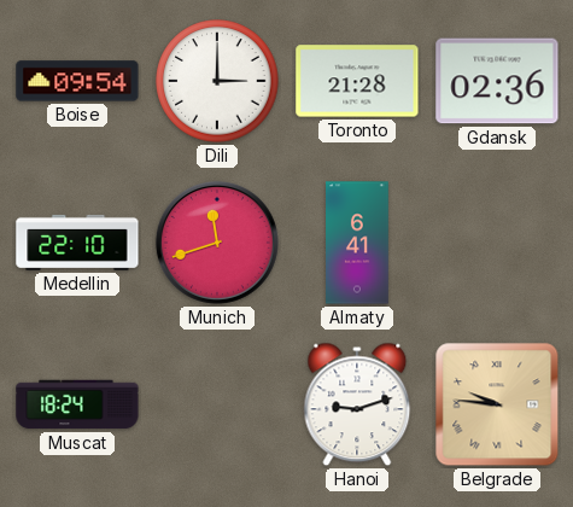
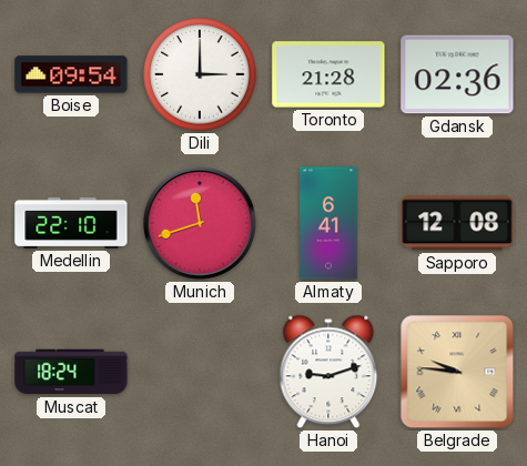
Sapporo: none -> 12:08 (457, 223)
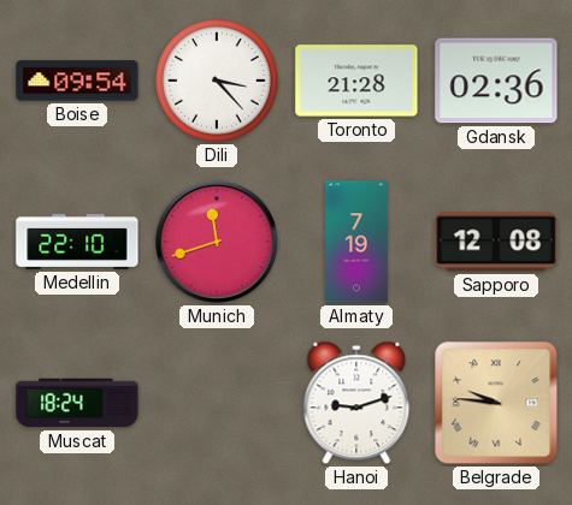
Dili: 3:00 -> 3:23 (217, 81)
Almaty: 6:41 -> 7:19 (356, 242)
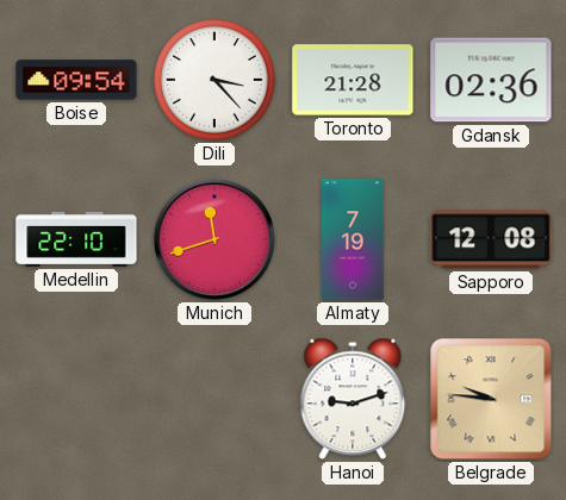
Muscat: 18:24 -> none (77, 403)
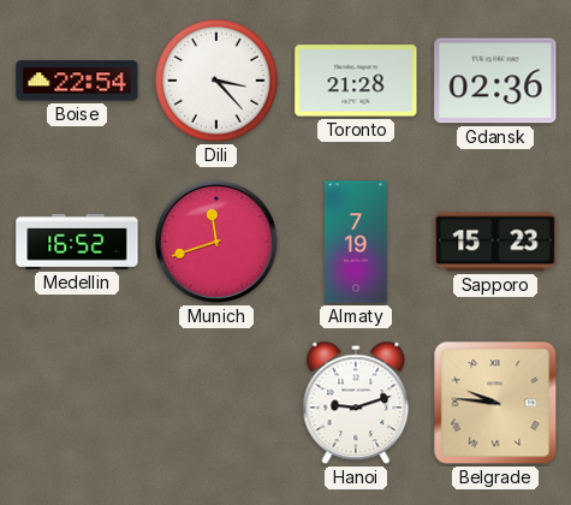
Boise: 09:54 -> 22:54 (77, 81)
Medellin: 22:10 -> 16:52 (77, 242)
Sapporo: 12:08 -> 15:23 (495, 242)
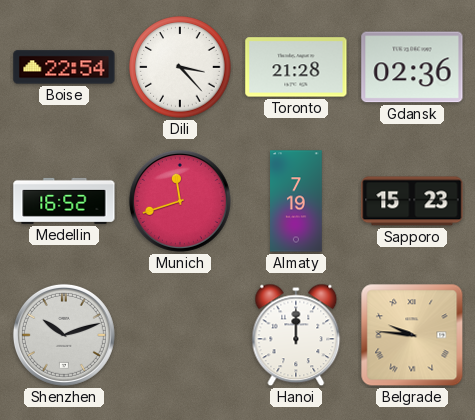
Shenzhen: none -> 10:12 (64, 335)
Hanoi: 9:12 -> 12:00 (296, 335)
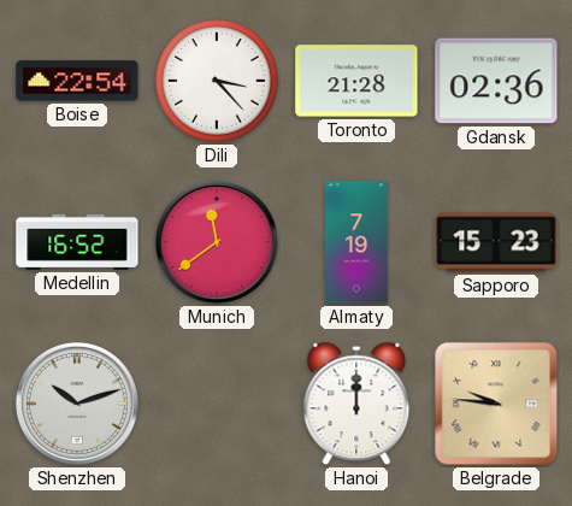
Munich: 11:42 -> 11:39 (217, 242)
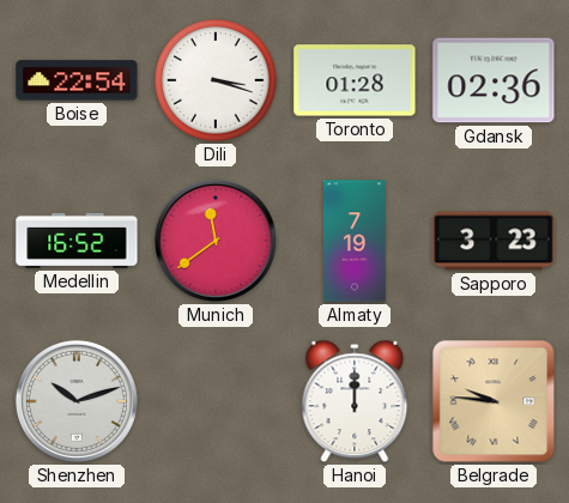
Dili: 3:23 -> 3:18 (216, 80)
Toronto: 21:28 -> 01:28 (355, 80)
Sapporo: 15:23 -> 3:23 (494, 241)
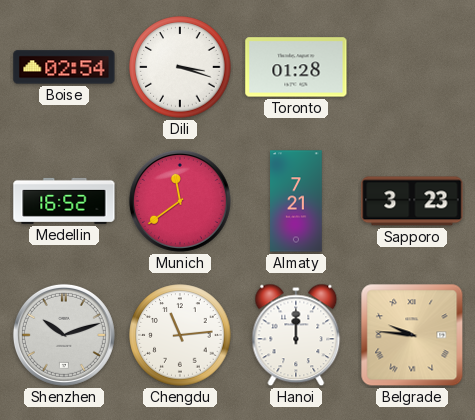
Boise: 22:54 -> 02:54 (64, 67)
Gdansk: 02:36 -> none (494, 80)
Almaty: 7:19 -> 7:21 (296, 201)
Chengdu: none -> 11:14 (180, 335)
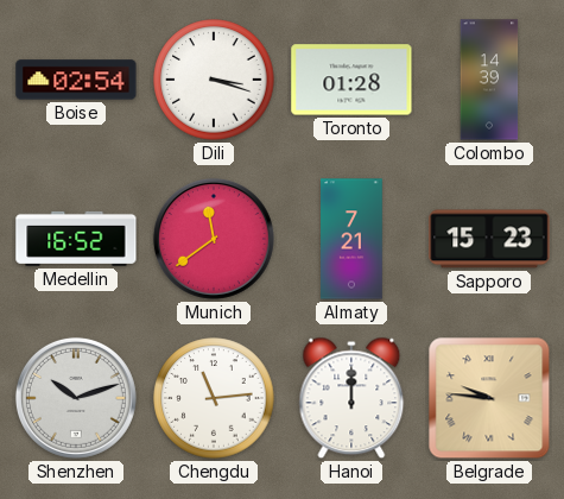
Colombo: none -> 14:39 (489, 80)
Sapporo: 3:23 -> 15:23 (489, 239)
